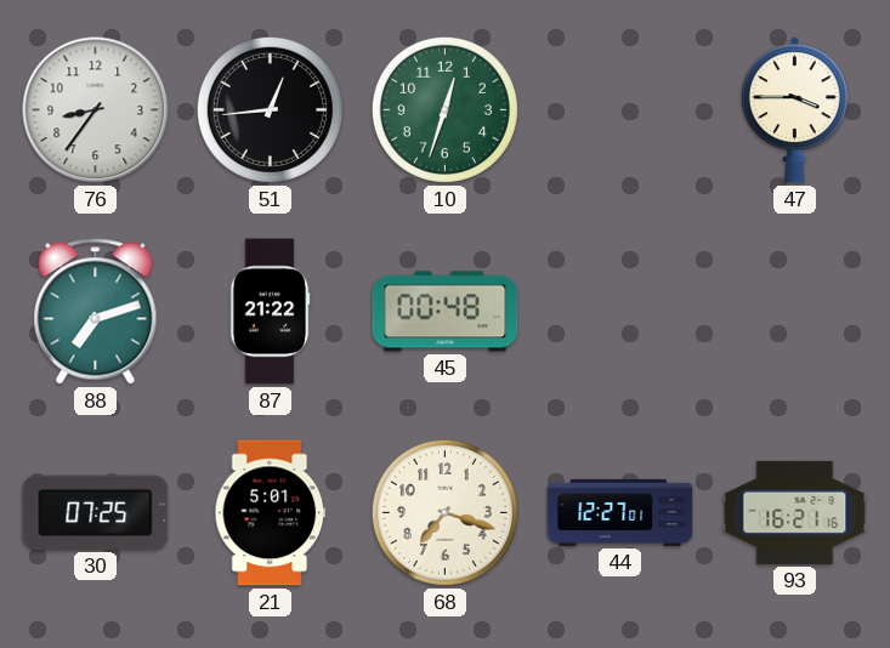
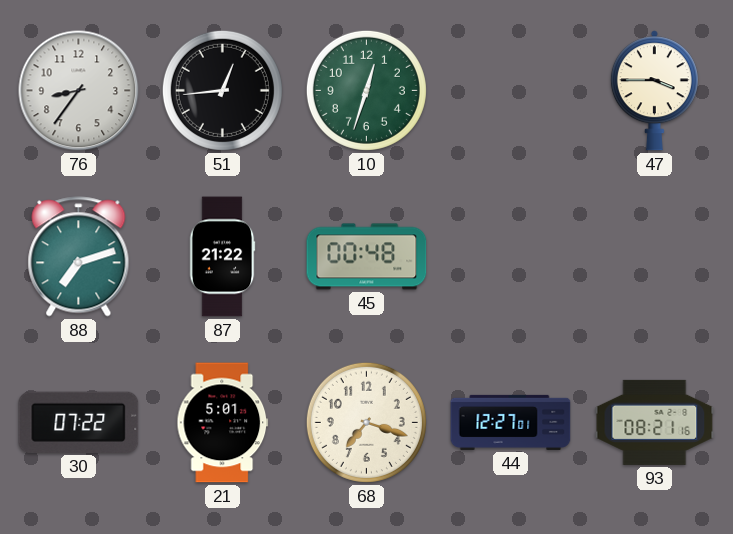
30: 07:25 -> 07:22 (79, 422)
93: 16:21 -> 08:21 (655, 422)
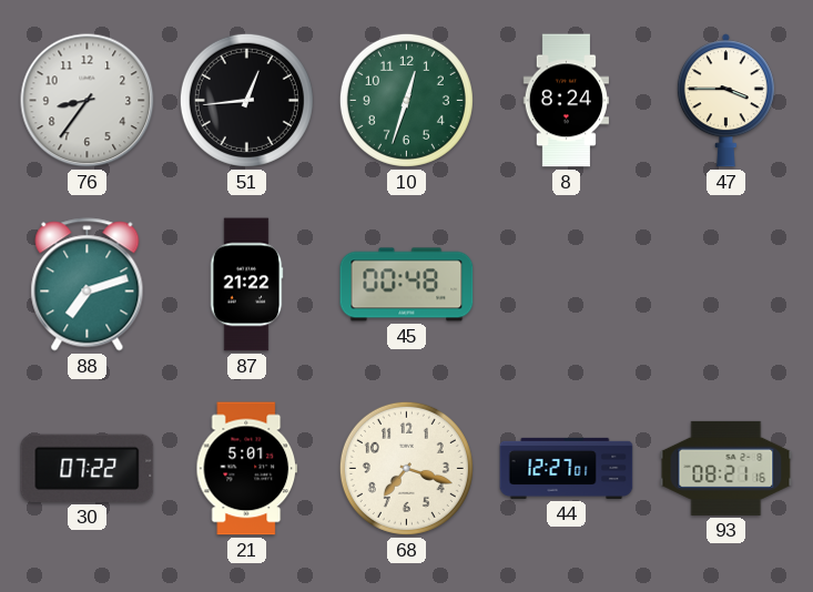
8: none -> 8:24 (566, 101)
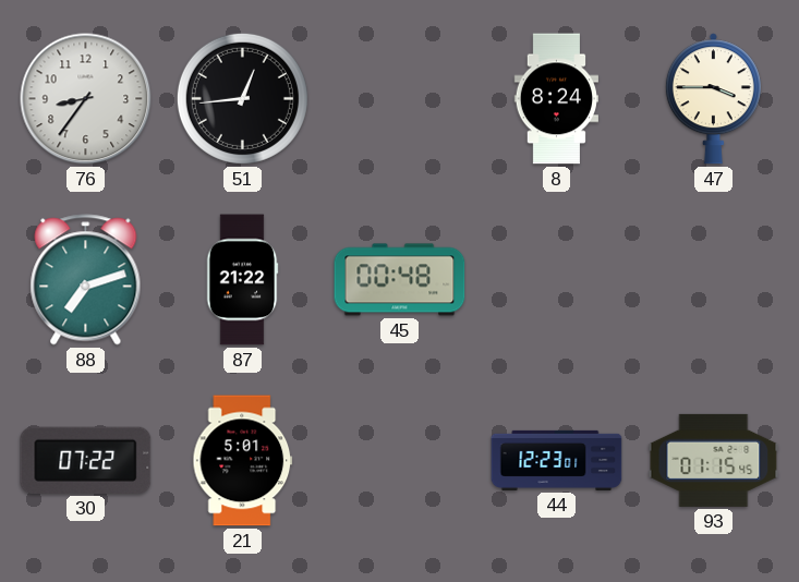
10: 12:33 -> none (406, 100)
68: 7:18 -> none (406, 468)
44: 12:27 -> 12:23 (557, 460)
93: 08:21 -> 01:15 (714, 460)
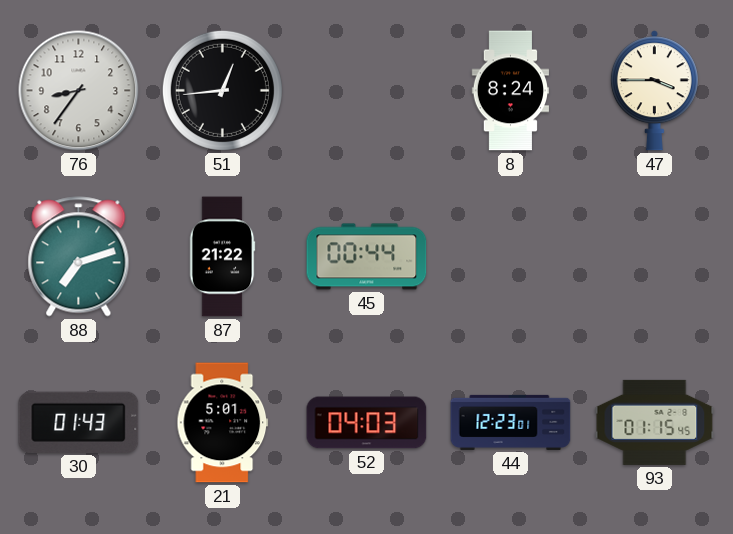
45: 00:48 -> 00:44 (367, 257)
30: 07:22 -> 01:43 (79, 422)
52: none -> 04:03 (367, 423)
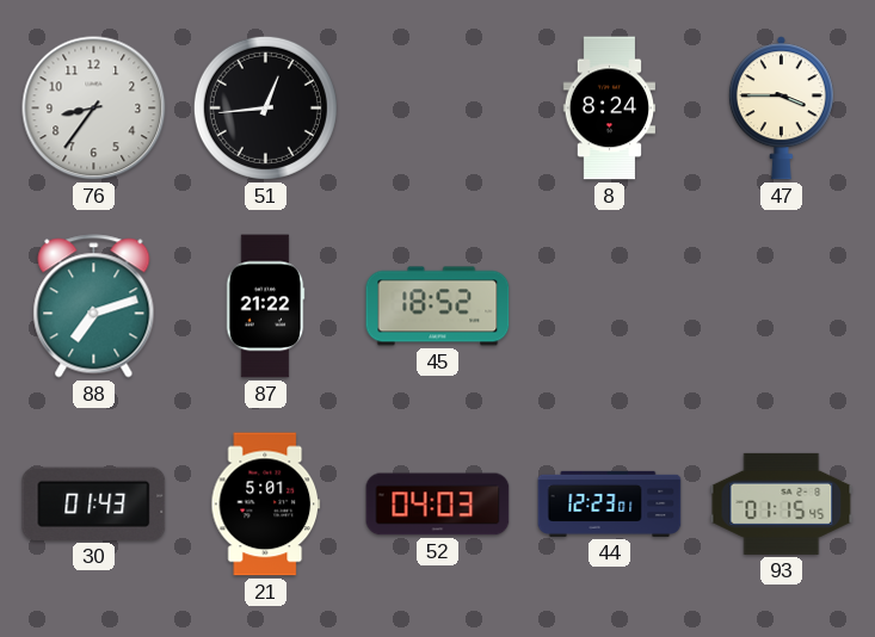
45: 00:44 -> 18:52 (438, 307)
